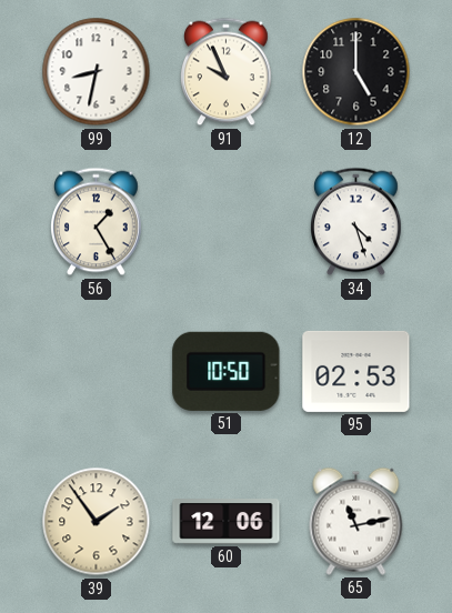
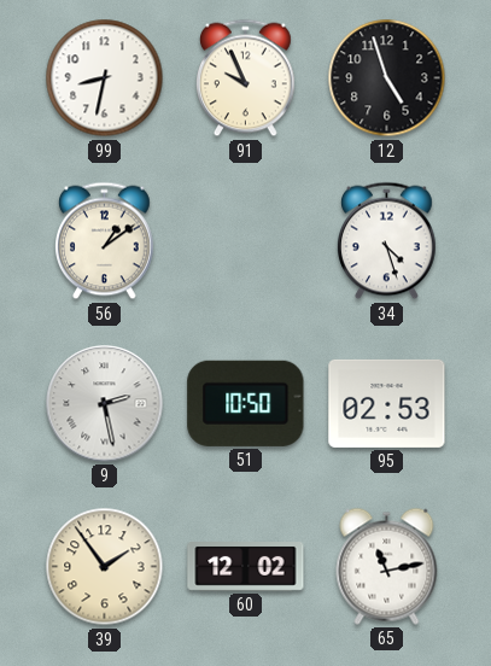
12: 5:00 -> 4:57 (387, 78)
56: 1:25 -> 1:09 (105, 241)
9: none -> 2:28 (105, 404)
60: 12:06 -> 12:02 (246, 567)
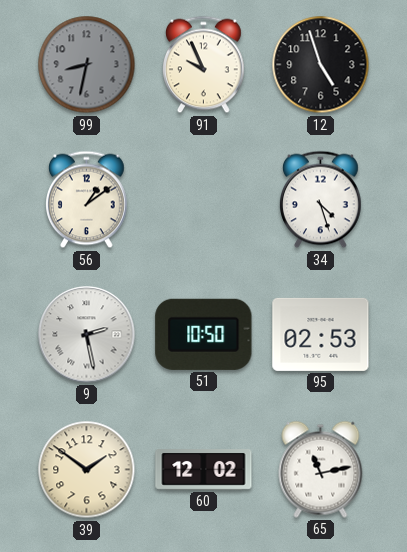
99 dial: white -> grey (87, 65)
39: 1:54 -> 1:51 (87, 470)
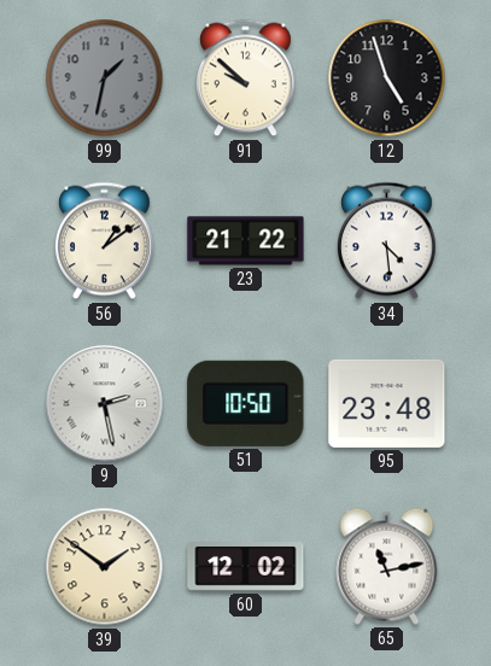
99: 8:32 -> 1:32 (105, 78)
91: 9:56 -> 9:52 (246, 78)
23: none -> 21:22 (246, 241)
34: 4:27 -> 4:29 (387, 241)
95: 02:53 -> 23:48 (387, 403)
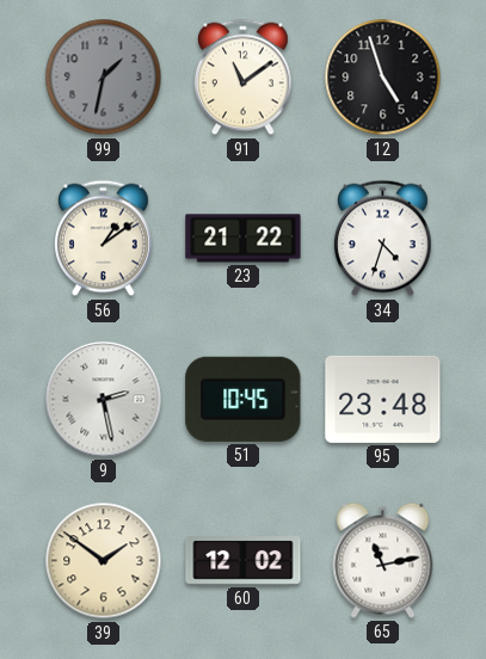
91: 9:52 -> 11:09 (244, 78)
34: 4:29 -> 4:33 (383, 239)
51: 10:50 -> 10:45 (244, 399)
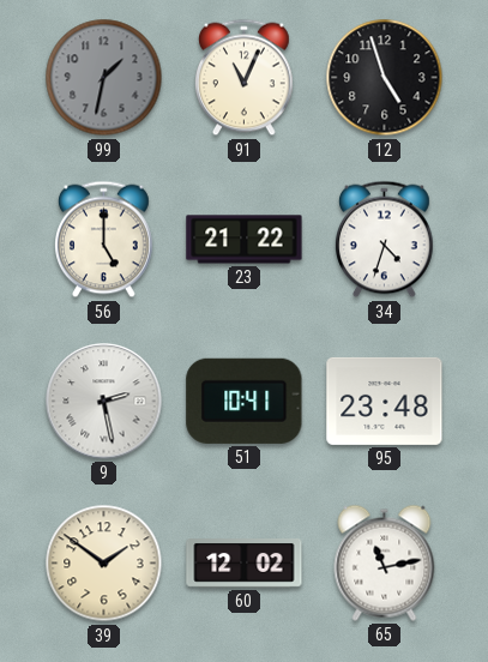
91: 11:09 -> 11:04 (245, 78)
56: 1:09 -> 5:00 (104, 240)
51: 10:45 -> 10:41 (245, 401)
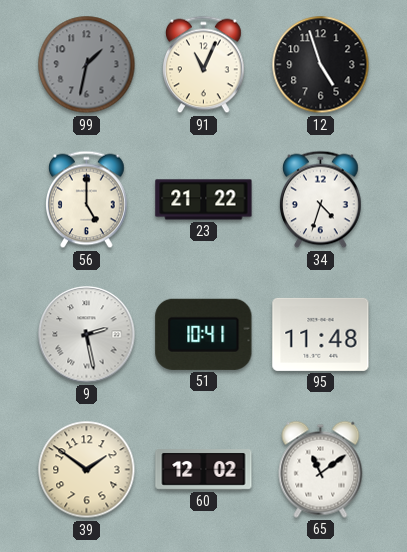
95: 23:48 -> 11:48 (321, 334)
65: 11:13 -> 11:09 (321, 469)
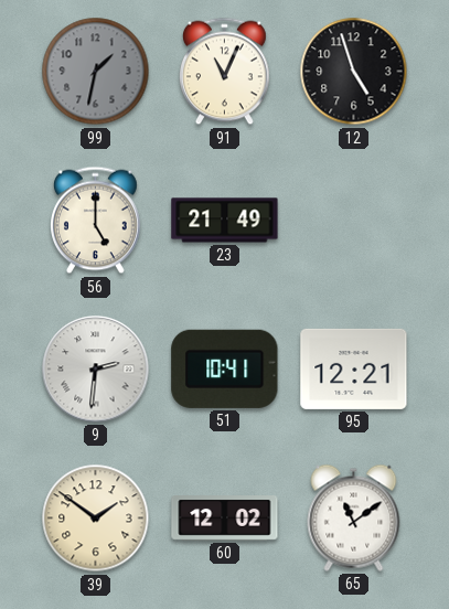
23: 21:22 -> 21:49 (225, 221)
34: 4:33 -> none (321, 200)
9: 2:28 -> 2:31 (96, 370)
95: 11:48 -> 12:21 (354, 368)
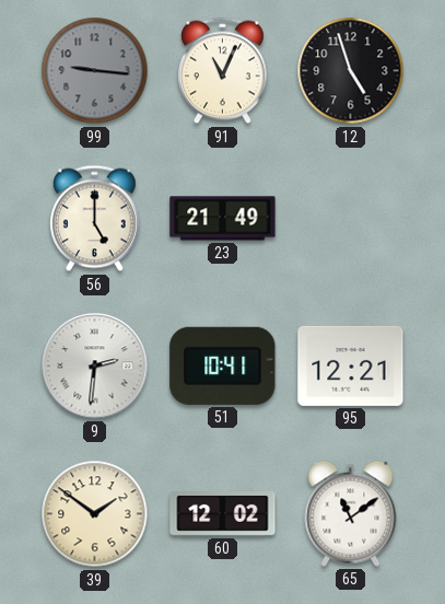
99: 1:32 -> 9:16 (95, 71)
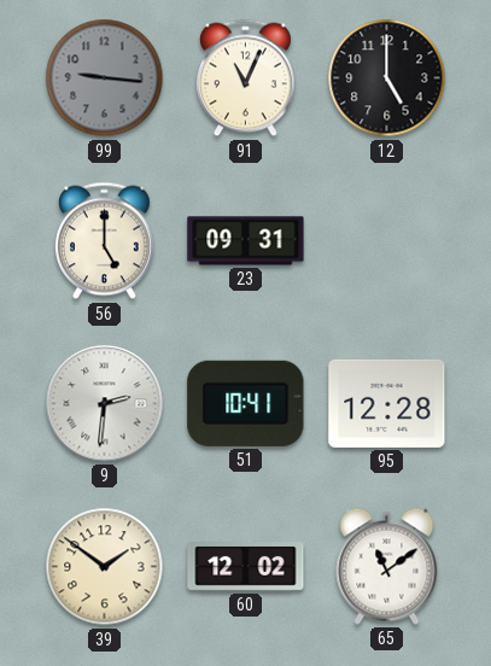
12: 4:57 -> 5:00 (387, 78)
23: 21:49 -> 09:31 (246, 241)
95: 12:21 -> 12:28 (387, 403)
